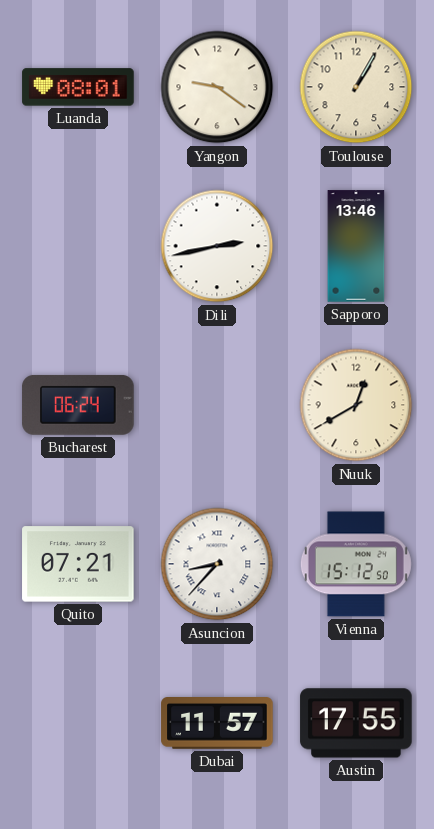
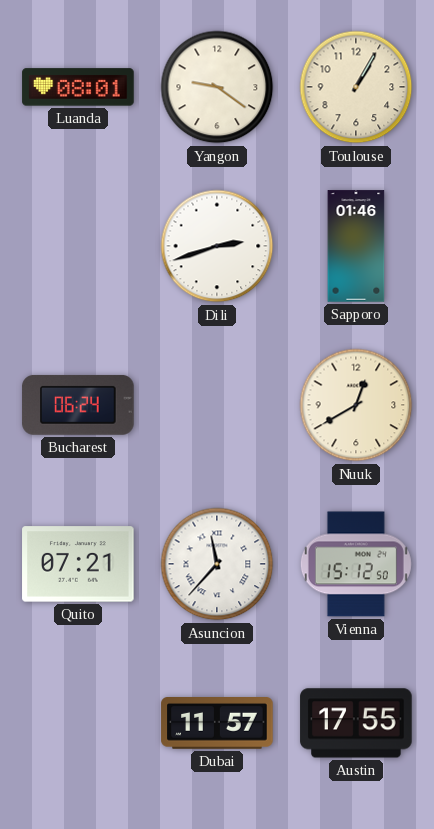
Dili: 2:43 -> 2:42 (217, 246)
Sapporo: 13:46 -> 01:46 (356, 246)
Asuncion: 8:37 -> 11:37 (217, 564)
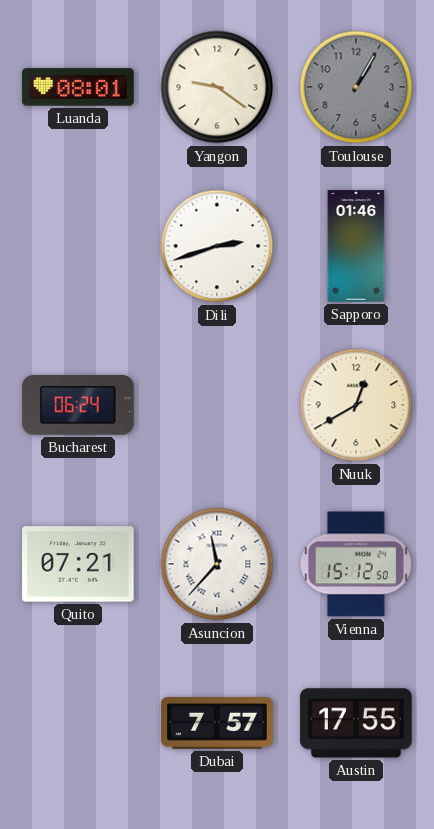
Toulouse dial: cream -> grey (356, 87)
Dubai: 11:57 -> 7:57 (217, 724)
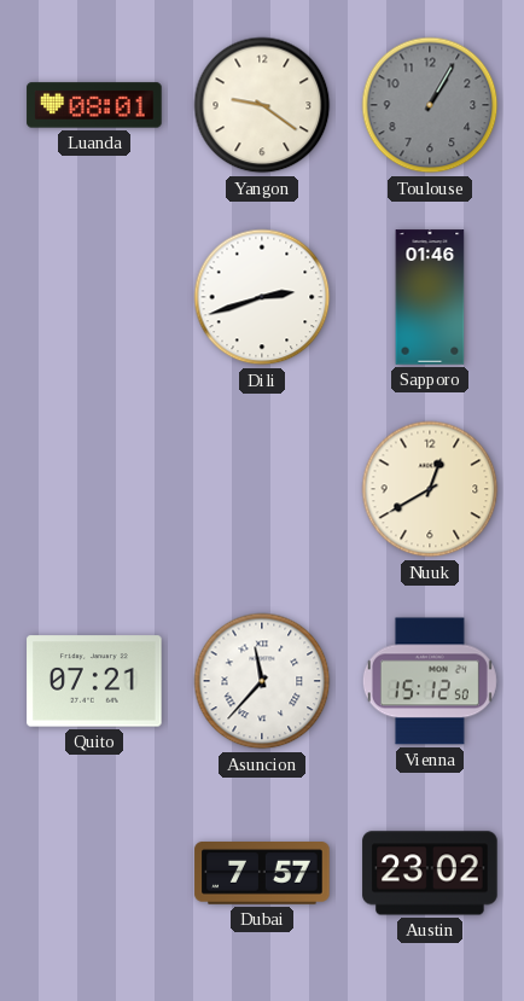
Bucharest: 06:24 -> none (78, 405)
Austin: 17:55 -> 23:02 (430, 873)
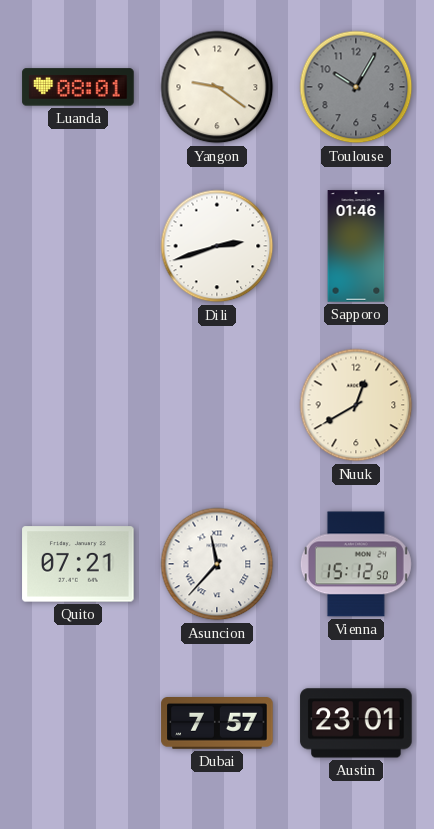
Toulouse: 1:05 -> 10:05 (356, 87)
Austin: 23:02 -> 23:01 (356, 723)
